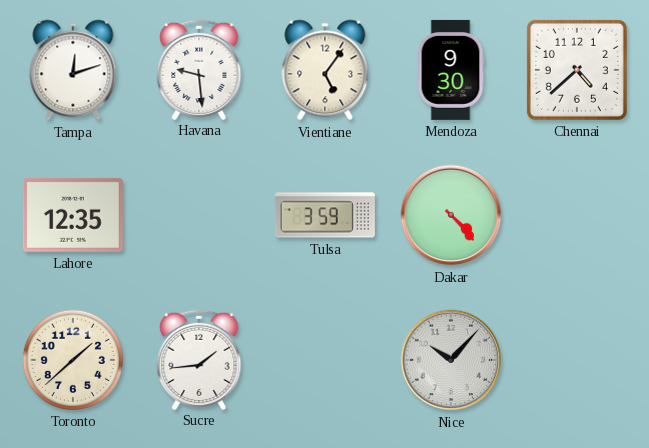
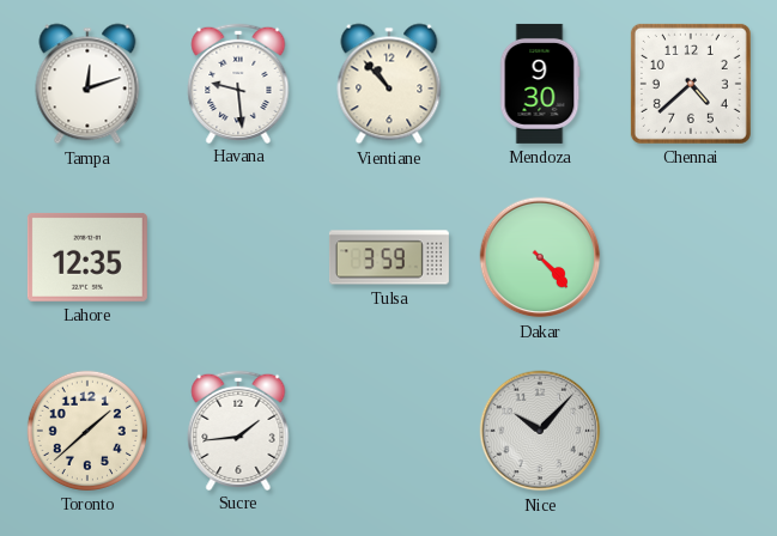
Vientiane: 5:06 -> 10:53 (389, 84)
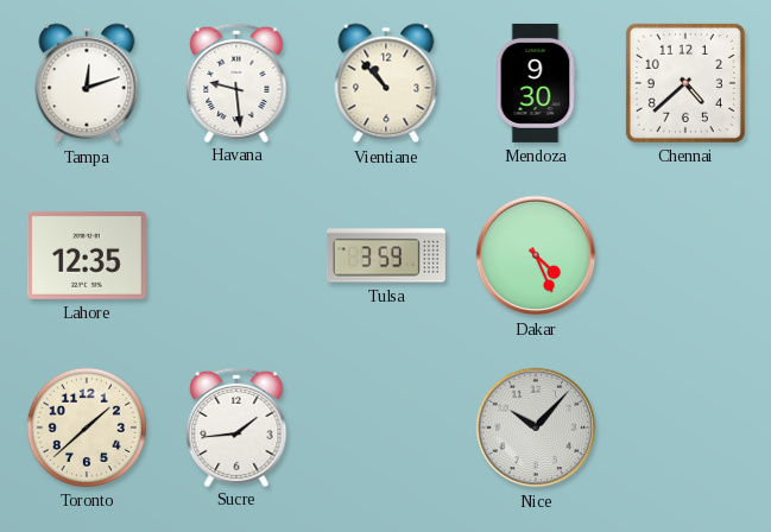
Dakar: 4:23 -> 4:26 (536, 255)
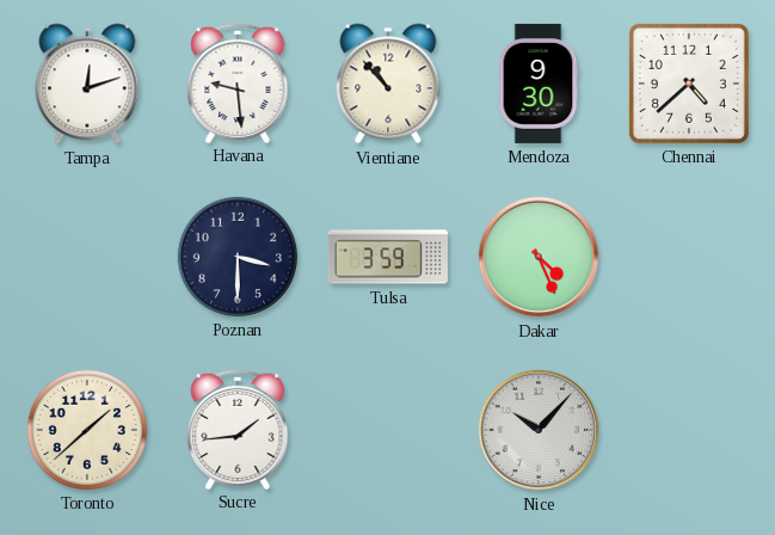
Lahore: 12:35 -> none (87, 255)
Poznan: none -> 3:30 (238, 257)
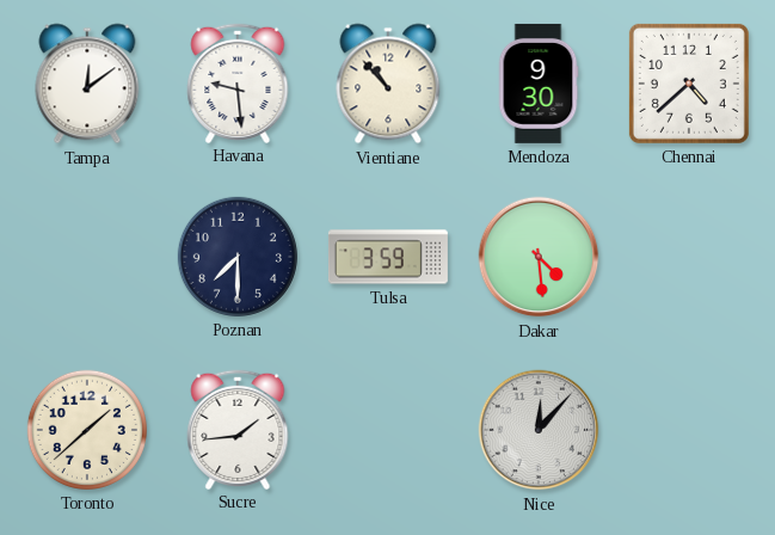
Tampa: 12:12 -> 12:09 (87, 84)
Poznan: 3:30 -> 7:30 (238, 257)
Dakar: 4:26 -> 4:29 (539, 257)
Nice: 10:07 -> 12:07 (539, 430)
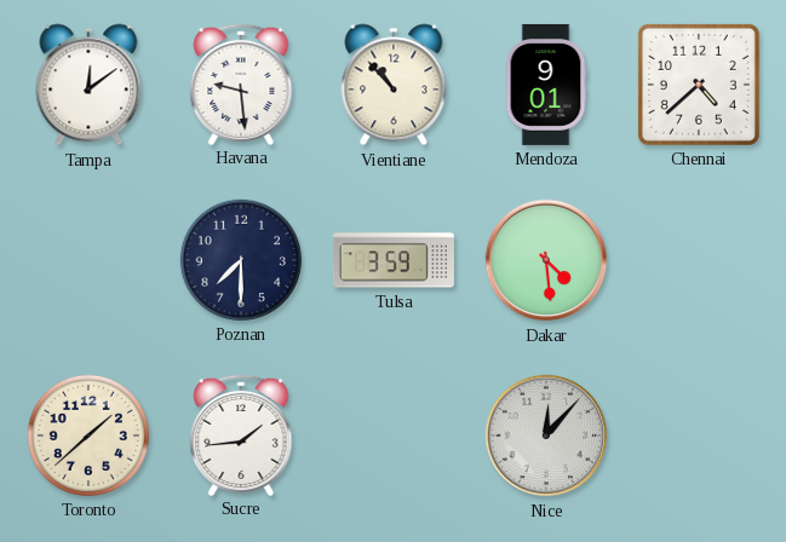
Mendoza: 9:30 -> 9:01 (546, 85)
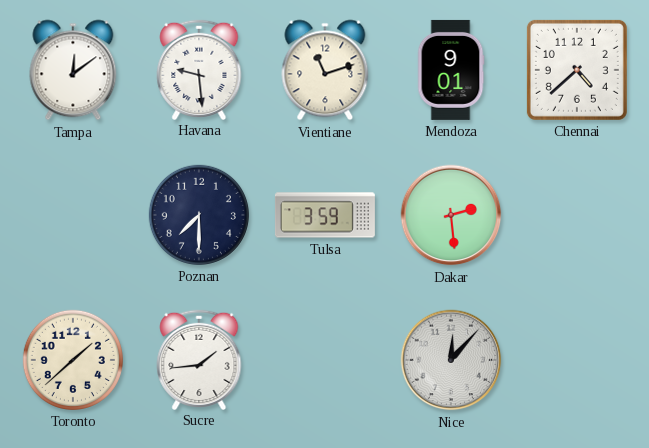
Vientiane: 10:53 -> 11:12 (325, 70)
Dakar: 4:29 -> 2:29 (451, 215)
